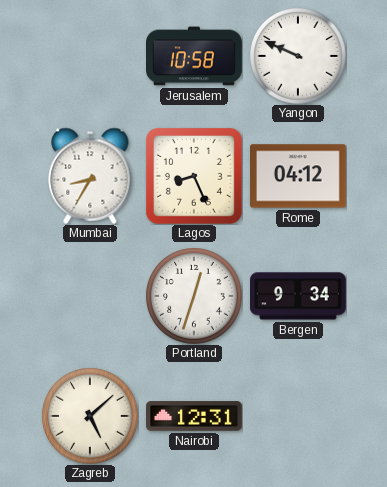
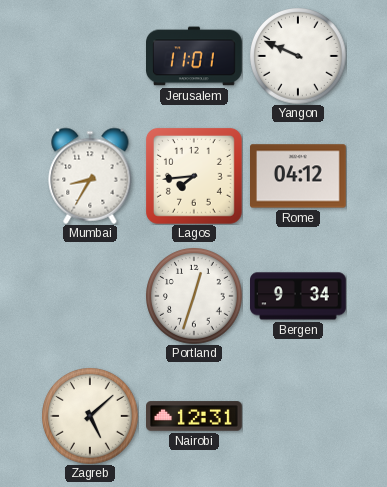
Jerusalem: 10:58 -> 11:01 (195, 56)
Lagos: 8:26 -> 7:44 (194, 176)
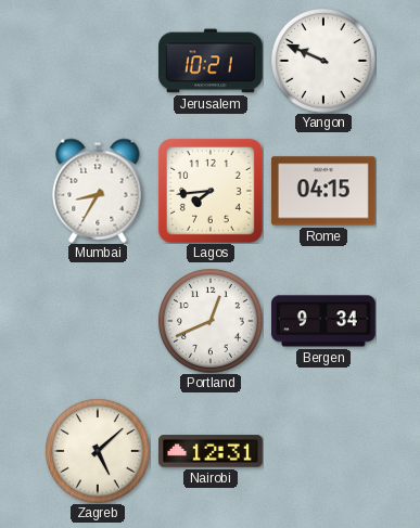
Jerusalem: 11:01 -> 10:21 (212, 61)
Rome: 04:12 -> 04:15 (324, 191)
Portland: 12:33 -> 12:41 (211, 321)
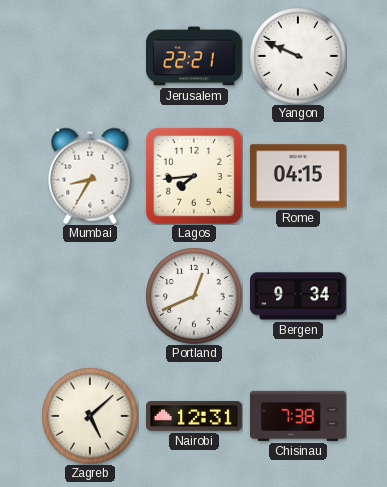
Jerusalem: 10:21 -> 22:21 (195, 56)
Chisinau: none -> 7:38 (299, 416)
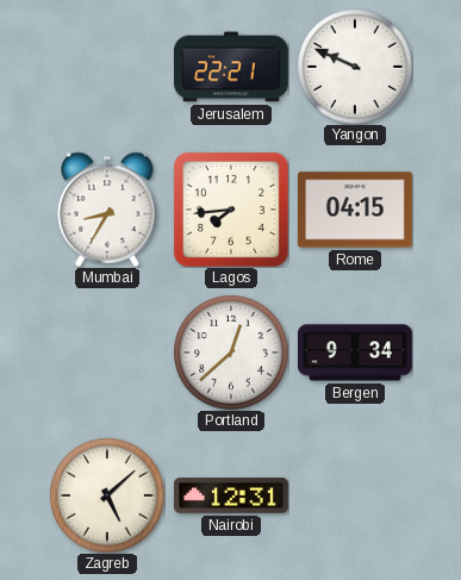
Portland: 12:41 -> 12:38 (231, 353)
Chisinau: 7:38 -> none (299, 416)
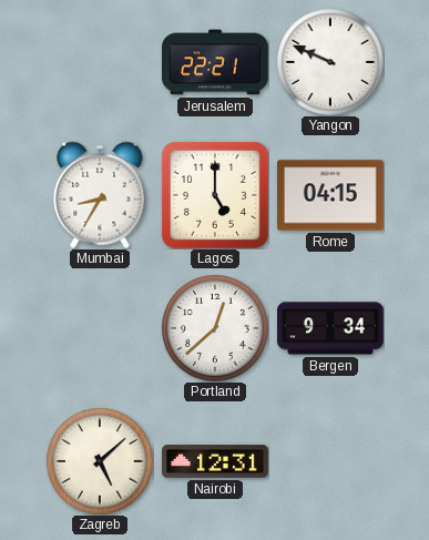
Lagos: 7:44 -> 5:00 (215, 195)
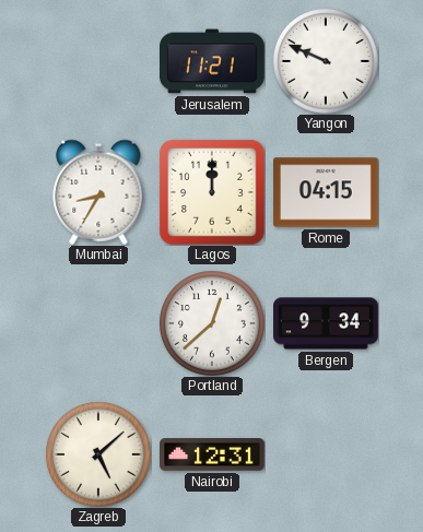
Jerusalem: 22:21 -> 11:21 (213, 61)
Lagos: 5:00 -> 12:00 (212, 192)
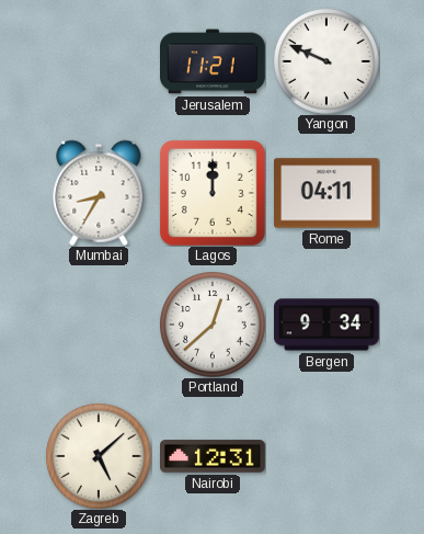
Rome: 04:15 -> 04:11 (328, 193)
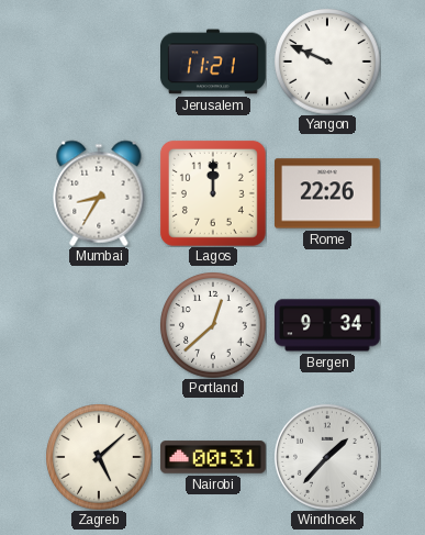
Rome: 04:11 -> 22:26 (328, 193)
Nairobi: 12:31 -> 00:31 (214, 457)
Windhoek: none -> 1:37 (327, 457)
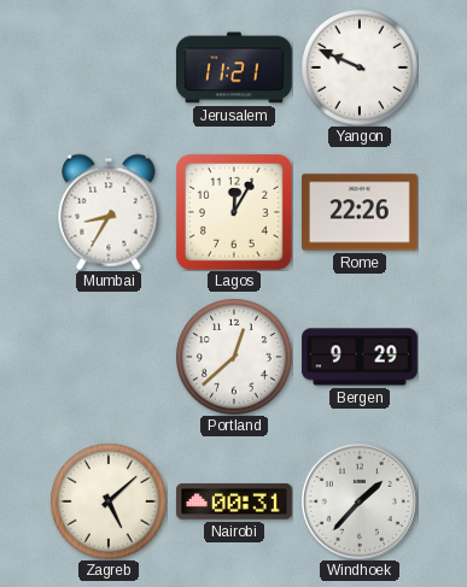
Lagos: 12:00 -> 12:05 (234, 212)
Bergen: 9:34 -> 9:29 (361, 357)
